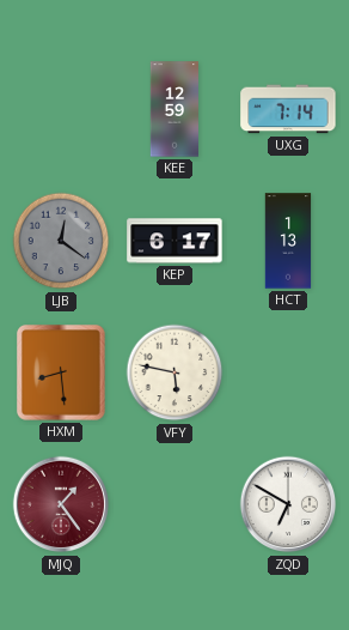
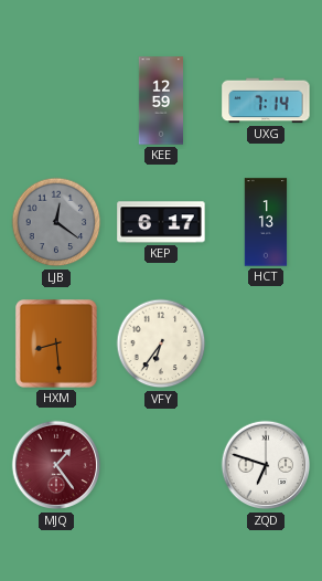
VFY: 5:47 -> 6:36 (161, 344)
ZQD: 6:50 -> 6:48 (266, 465)
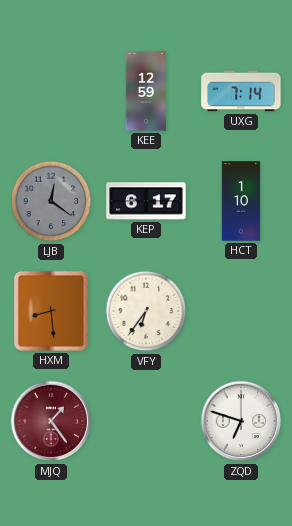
HCT: 1:13 -> 1:10 (241, 201)
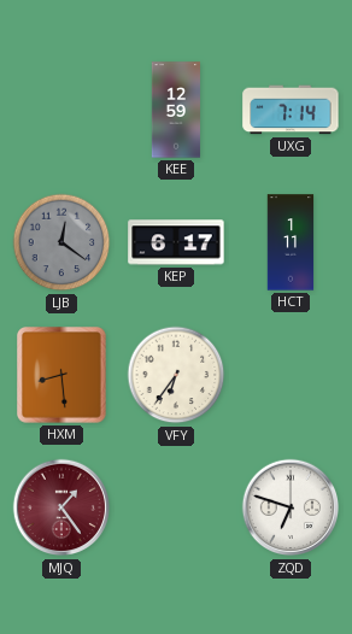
HCT: 1:10 -> 1:11 (291, 242)
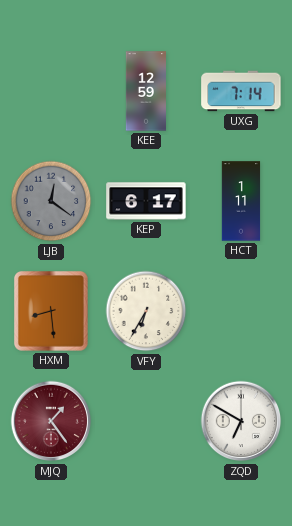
VFY: 6:36 -> 6:35 (146, 311)
ZQD: 6:48 -> 6:50 (241, 421)
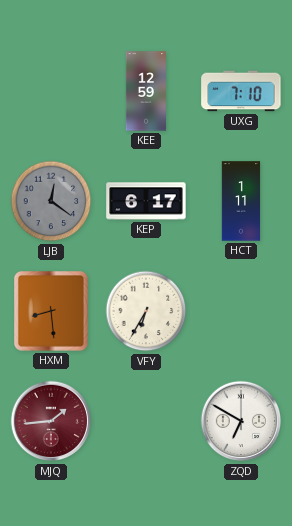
UXG: 7:14 -> 7:10 (241, 91)
MJQ: 1:24 -> 1:44 (51, 421)
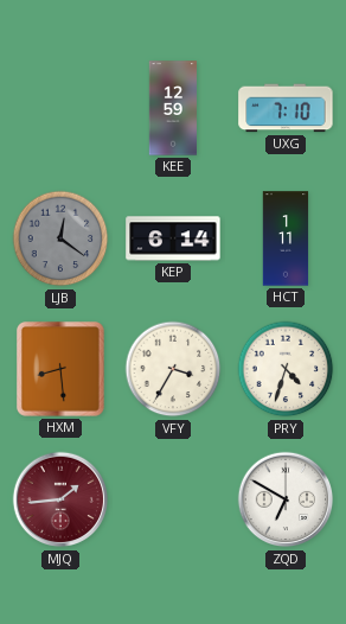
KEP: 6:17 -> 6:14 (173, 238)
VFY: 6:35 -> 3:35 (173, 369)
PRY: none -> 4:33 (286, 369)
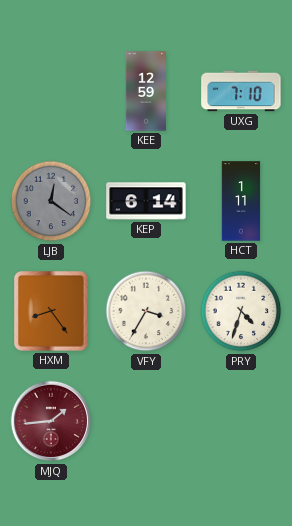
HXM: 8:29 -> 8:24 (52, 312)
ZQD: 6:50 -> none (286, 499)
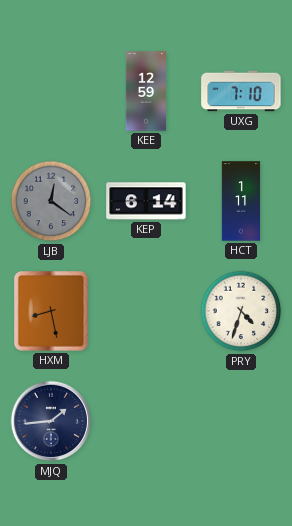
HXM: 8:24 -> 8:28 (52, 312)
VFY: 3:35 -> none (146, 311)
MJQ dial: burgundy -> navy (51, 421)
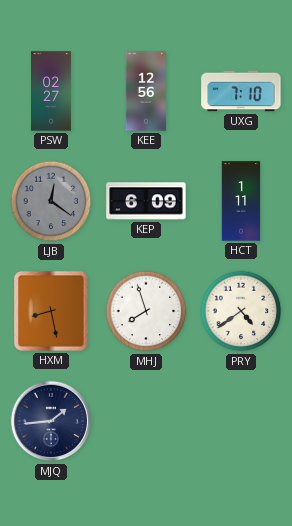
PSW: none -> 02:27 (52, 91)
KEE: 12:59 -> 12:56 (145, 91)
KEP: 6:14 -> 6:09 (146, 201)
MHJ: none -> 7:57 (146, 311)
PRY: 4:33 -> 4:39 (241, 311)
